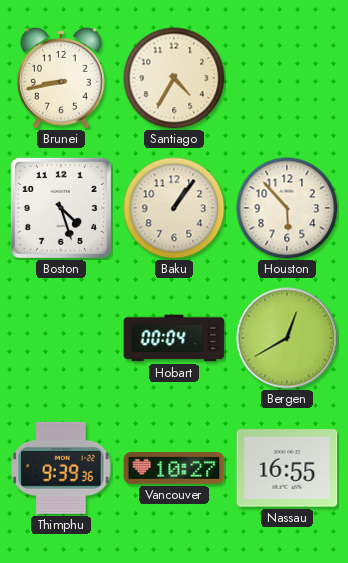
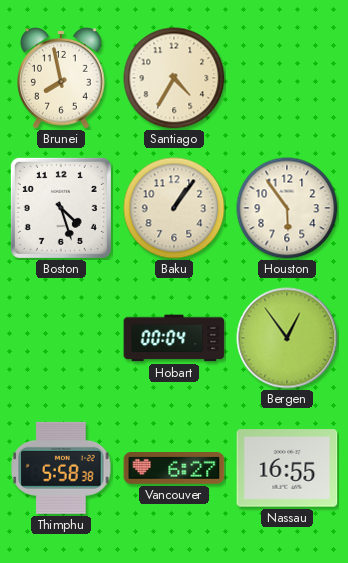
Brunei: 8:43 -> 7:58 (62, 79)
Houston: 5:53 -> 5:54 (287, 208)
Bergen: 12:40 -> 12:54 (287, 338)
Thimphu: 9:39 -> 5:58 (61, 468)
Vancouver: 10:27 -> 6:27 (174, 469)
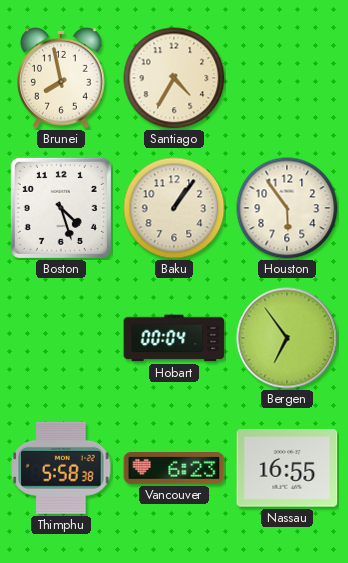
Bergen: 12:54 -> 6:54 (287, 338)
Vancouver: 6:27 -> 6:23 (174, 469)
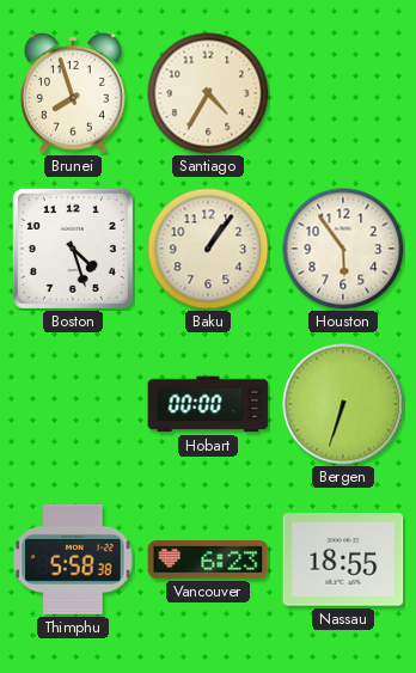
Brunei: 7:58 -> 7:57 (74, 94)
Hobart: 00:04 -> 00:00 (208, 404)
Bergen: 6:54 -> 6:33 (343, 404)
Nassau: 16:55 -> 18:55 (343, 559)
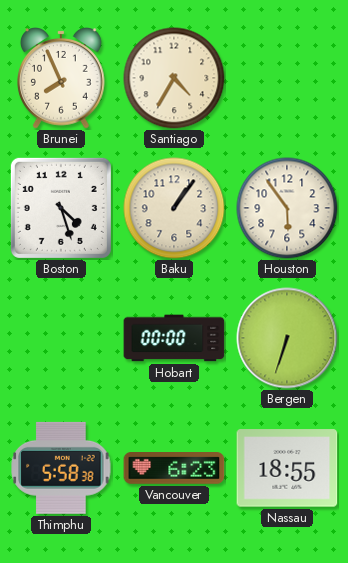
Brunei: 7:57 -> 7:56 (62, 79)
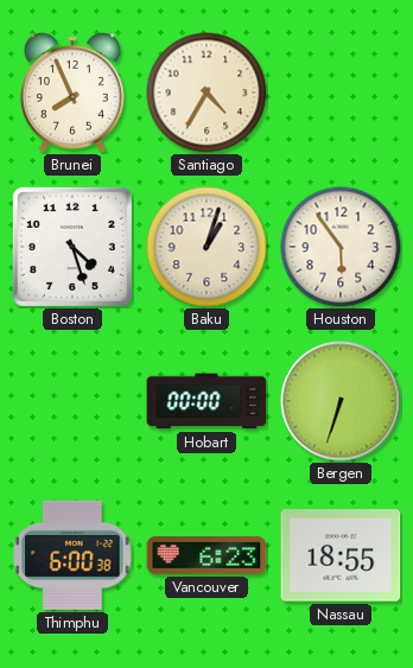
Baku: 1:06 -> 1:03 (206, 247)
Thimphu: 5:58 -> 6:00 (72, 555)
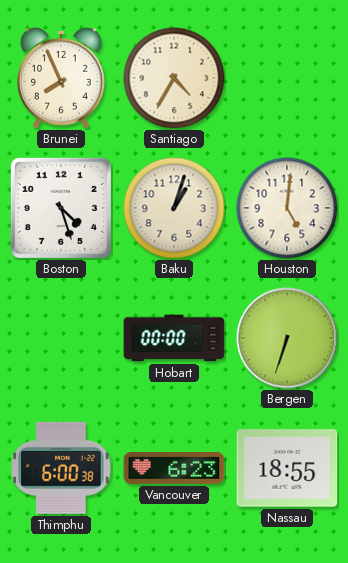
Houston: 5:54 -> 5:01 (287, 208)
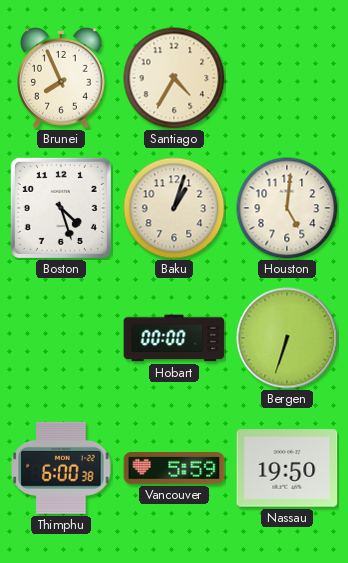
Vancouver: 6:23 -> 5:59 (174, 469)
Nassau: 18:55 -> 19:50 (287, 468)
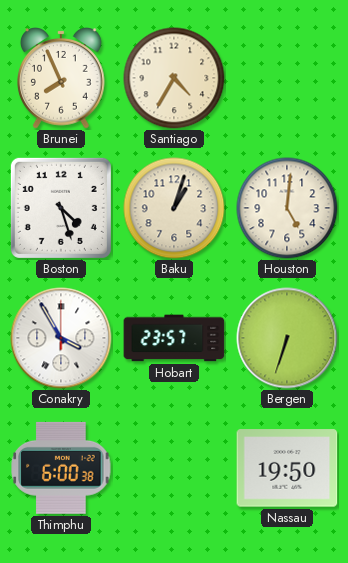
Conakry: none -> 3:55 (61, 338)
Hobart: 00:00 -> 23:57 (174, 338)
Vancouver: 5:59 -> none (174, 469)
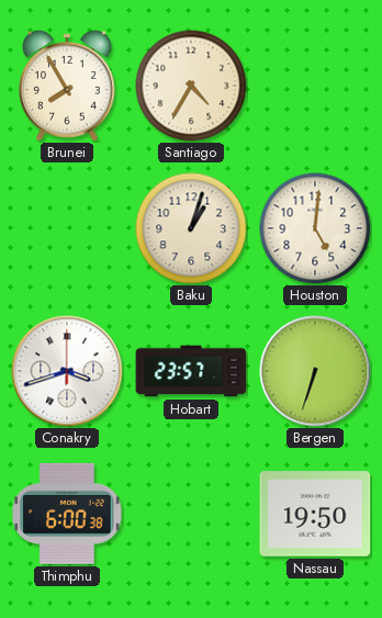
Brunei: 7:56 -> 7:55 (68, 87)
Boston: 4:27 -> none (61, 208)
Conakry: 3:55 -> 3:42 (67, 371)
